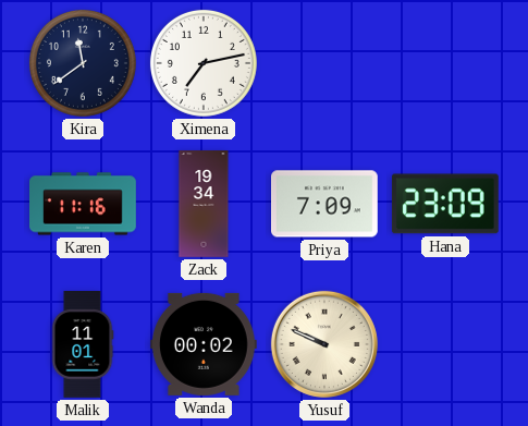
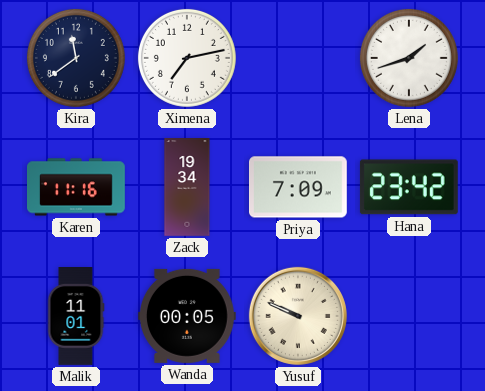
Lena: none -> 1:42 (409, 58)
Hana: 23:09 -> 23:42 (409, 187)
Wanda: 00:02 -> 00:05 (187, 316)
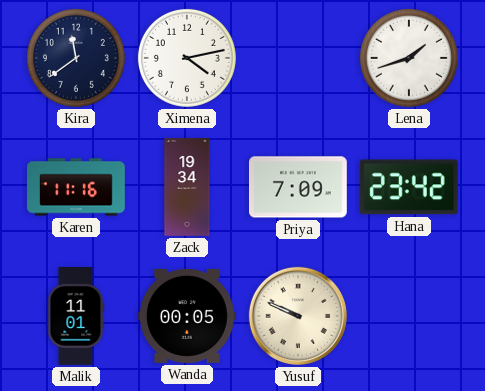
Ximena: 7:13 -> 4:13 (187, 58)
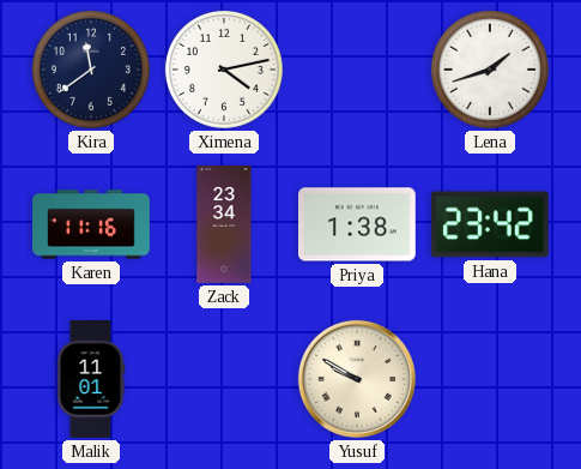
Zack: 19:34 -> 23:34 (224, 224)
Priya: 7:09 -> 1:38 (358, 224)
Wanda: 00:05 -> none (187, 316)
Yusuf: 9:49 -> 9:50 (357, 379)
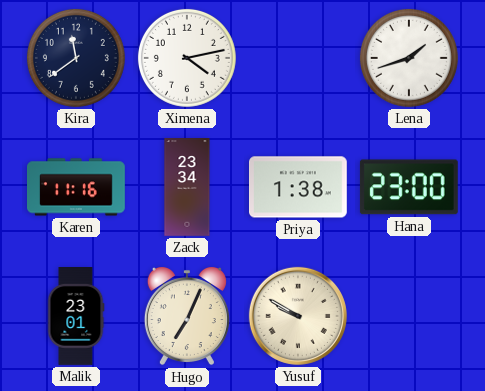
Hana: 23:42 -> 23:00 (409, 187)
Malik: 11:01 -> 23:01 (76, 317)
Hugo: none -> 7:04 (187, 316)
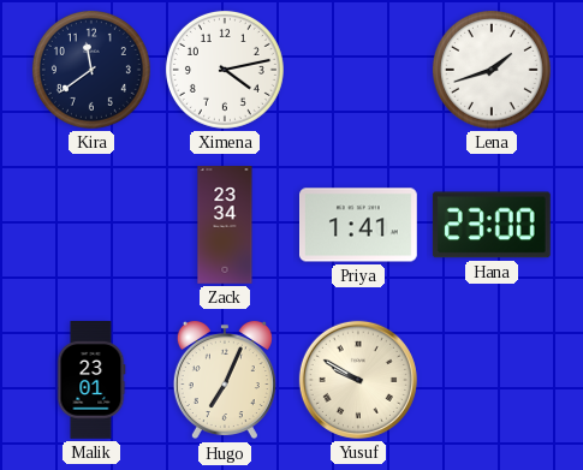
Karen: 11:16 -> none (77, 187)
Priya: 1:38 -> 1:41 (359, 225)
